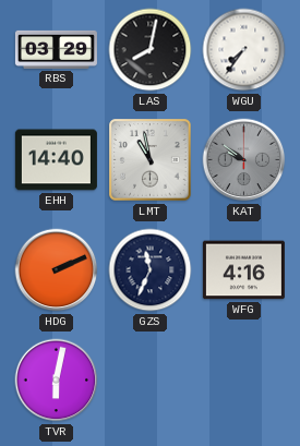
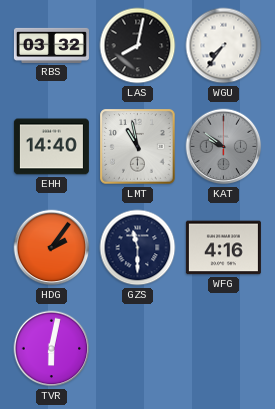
RBS: 03:29 -> 03:32 (51, 45)
HDG: 2:11 -> 2:06 (52, 248)
GZS: 11:34 -> 11:30 (138, 248)
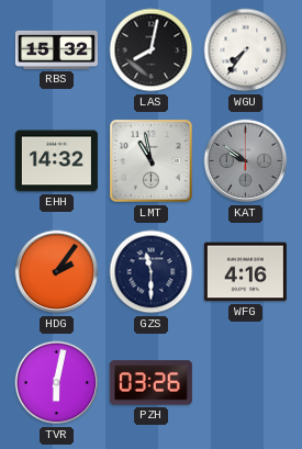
RBS: 03:32 -> 15:32 (56, 49)
EHH: 14:40 -> 14:32 (56, 161)
PZH: none -> 03:26 (150, 383)
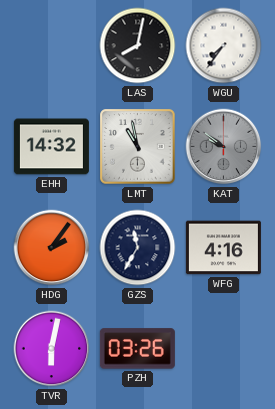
RBS: 15:32 -> none (56, 49)
GZS: 11:30 -> 11:35 (138, 248)
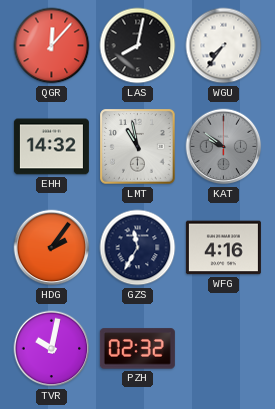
QGR: none -> 12:07 (52, 46)
TVR: 6:02 -> 10:02 (52, 349)
PZH: 03:26 -> 02:32 (137, 349)
